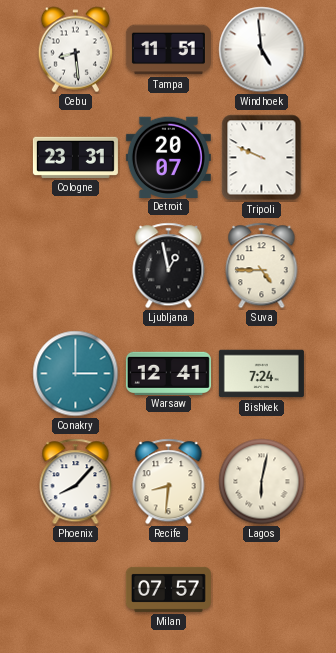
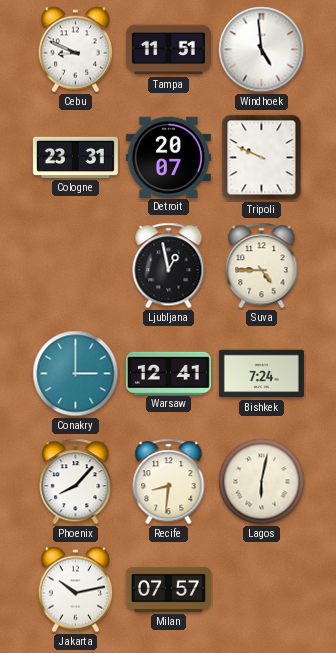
Cebu: 8:29 -> 8:49 (75, 50)
Jakarta: none -> 10:13 (75, 590)
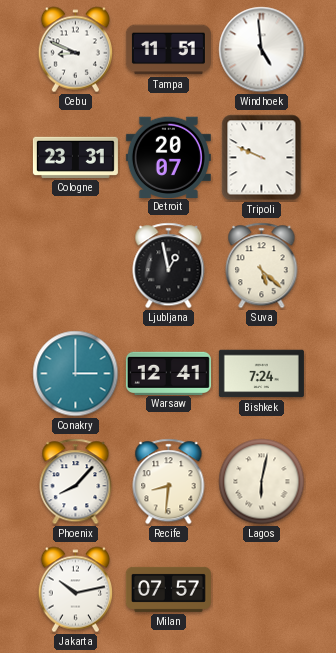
Suva: 4:45 -> 5:22 (262, 266)
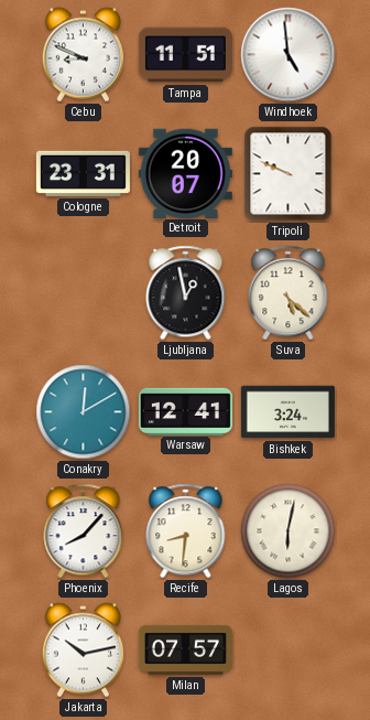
Conakry: 3:00 -> 12:10 (84, 412)
Bishkek: 7:24 -> 3:24 (287, 412)
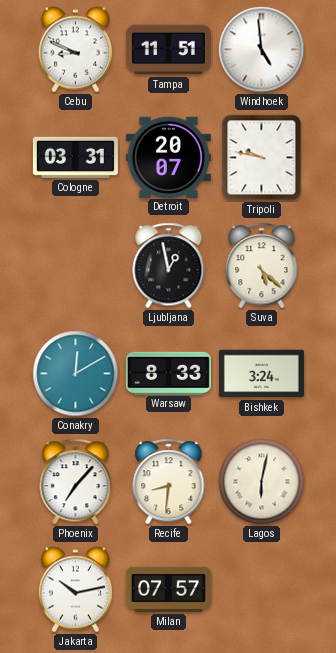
Cologne: 23:31 -> 03:31 (75, 157)
Tripoli: 9:49 -> 9:47 (262, 158)
Warsaw: 12:41 -> 8:33 (168, 373)
Phoenix: 8:07 -> 7:07 (76, 482)
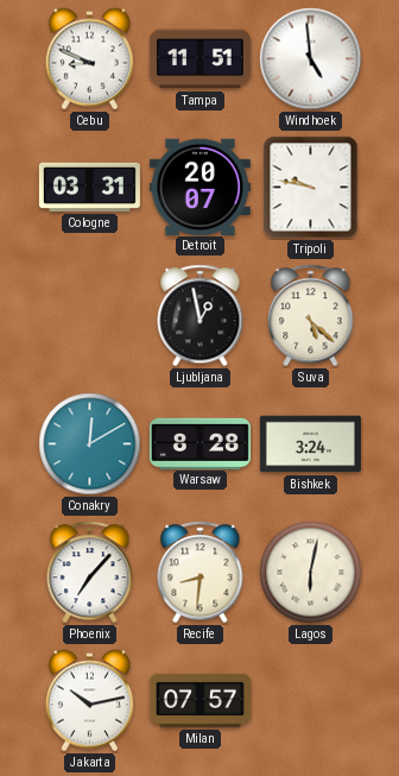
Warsaw: 8:33 -> 8:28 (199, 443)
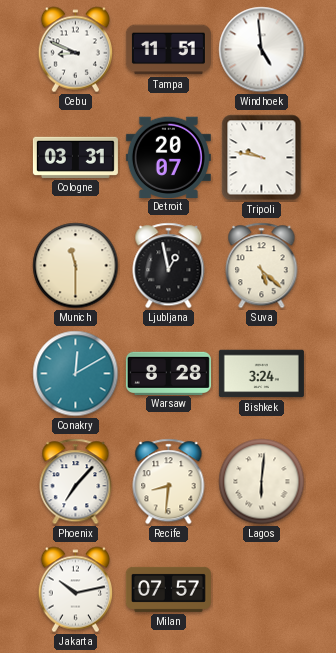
Munich: none -> 11:30 (76, 266)
Lagos: 6:02 -> 6:01 (262, 482)
